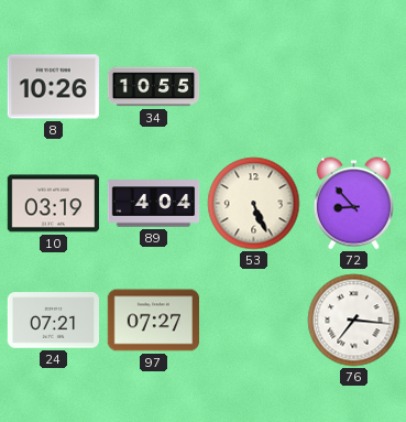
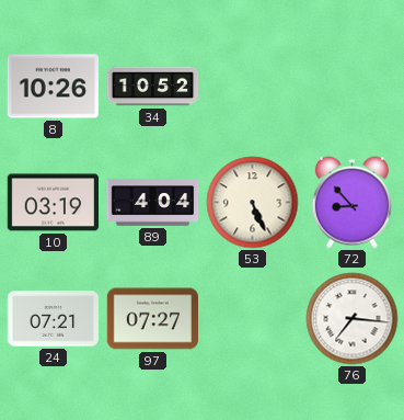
34: 10:55 -> 10:52 (153, 87)
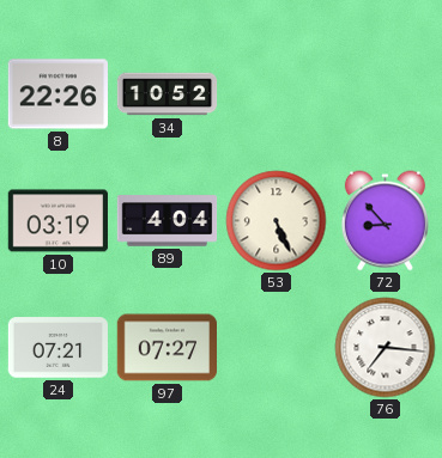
8: 10:26 -> 22:26 (57, 94)
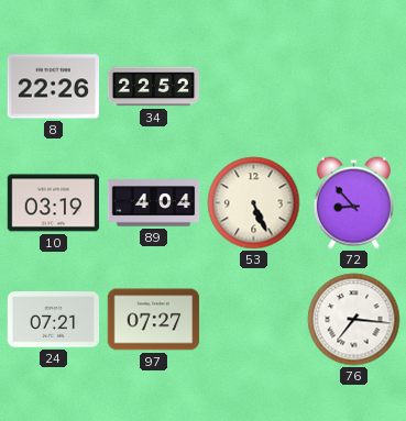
34: 10:52 -> 22:52 (154, 87)
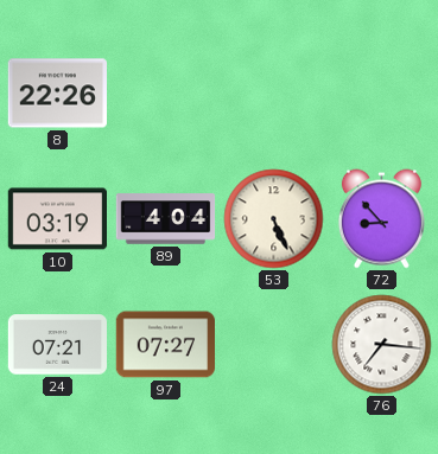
34: 22:52 -> none (154, 87)
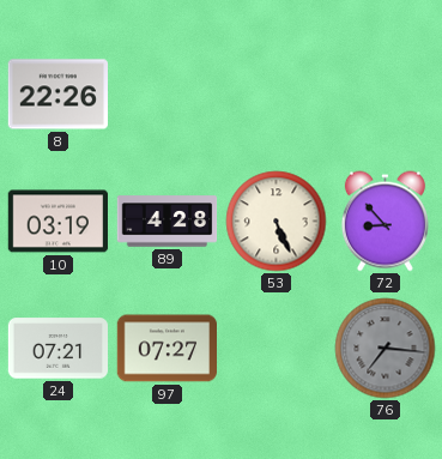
89: 4:04 -> 4:28 (168, 222)
76 dial: white -> grey (386, 349)
